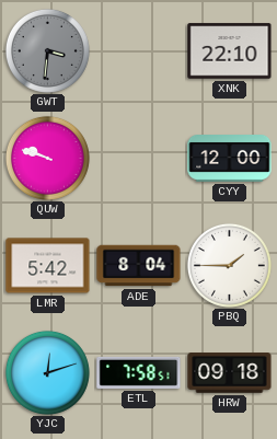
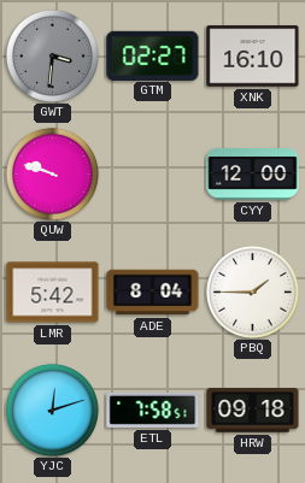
GTM: none -> 02:27 (153, 55)
XNK: 22:10 -> 16:10 (253, 57)
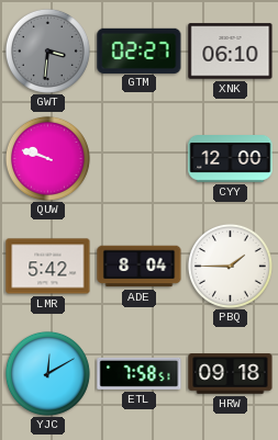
XNK: 16:10 -> 06:10 (231, 52)
YJC: 12:12 -> 12:10 (47, 373)
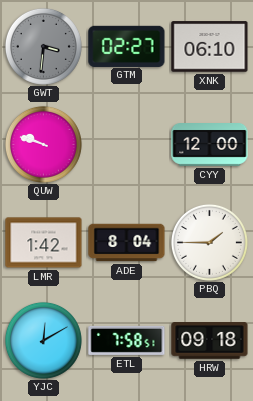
LMR: 5:42 -> 1:42 (44, 243)
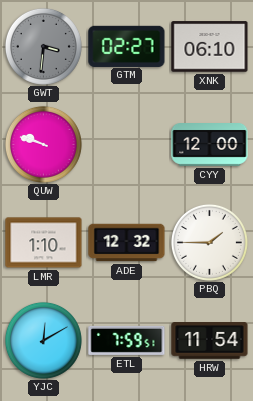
LMR: 1:42 -> 1:10 (44, 243)
ADE: 8:04 -> 12:32 (127, 243)
ETL: 7:58 -> 7:59 (127, 340)
HRW: 09:18 -> 11:54 (210, 341)
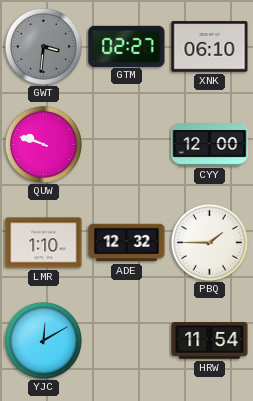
ETL: 7:59 -> none (127, 340)
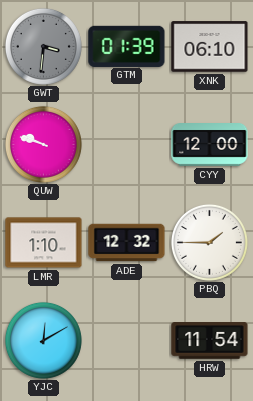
GTM: 02:27 -> 01:39 (127, 46)
